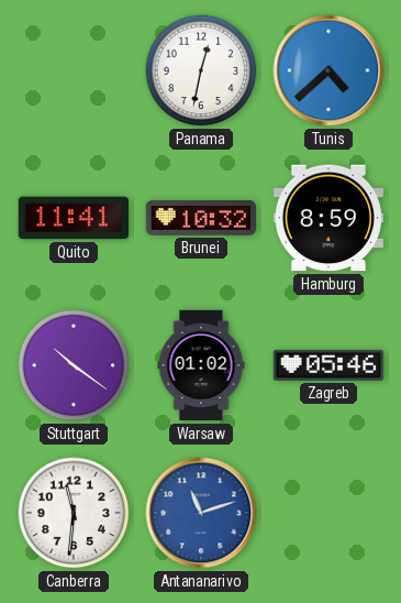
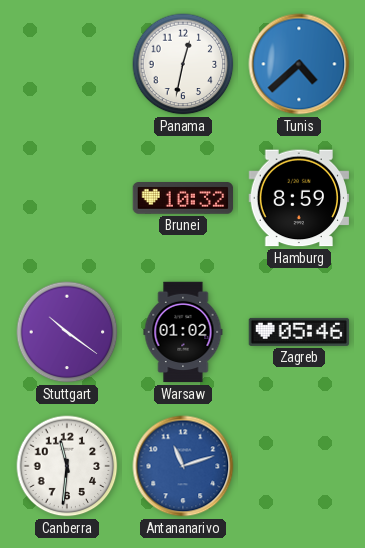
Quito: 11:41 -> none (73, 218)
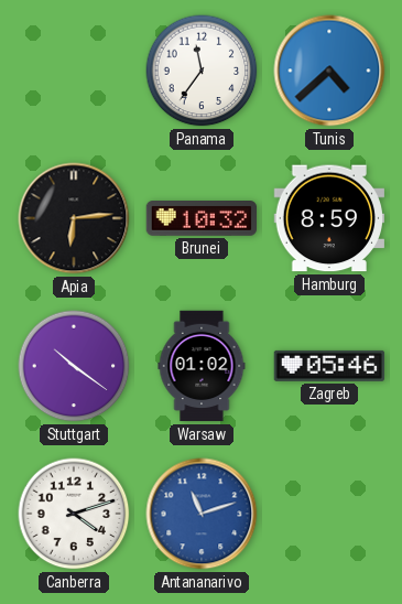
Panama: 12:32 -> 11:36 (202, 71)
Apia: none -> 6:14 (74, 218)
Canberra: 11:31 -> 4:12 (74, 514)
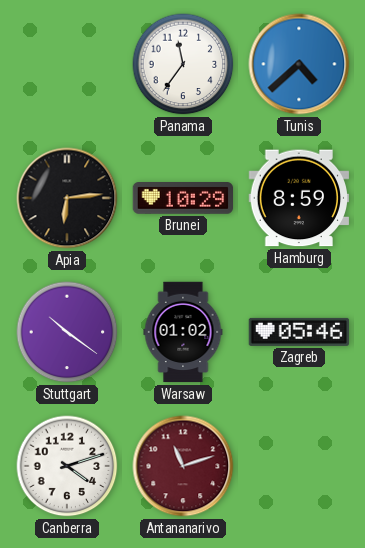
Brunei: 10:32 -> 10:29 (183, 199)
Antananarivo dial: blue -> burgundy (183, 466)
